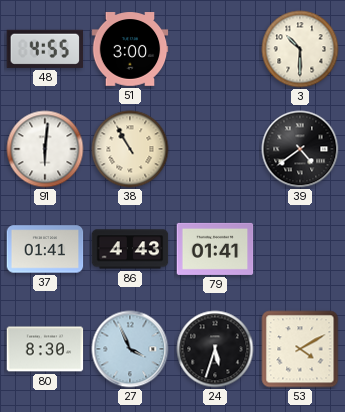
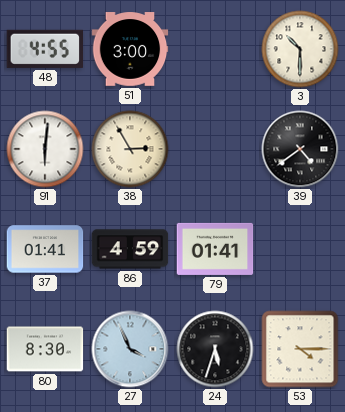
38: 10:55 -> 2:55 (130, 149)
86: 4:43 -> 4:59 (130, 249)
53: 4:10 -> 4:15 (300, 349)
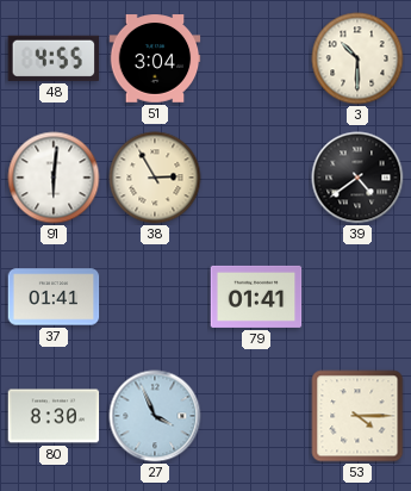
51: 3:00 -> 3:04 (155, 58)
86: 4:59 -> none (130, 249)
24: 5:33 -> none (215, 349)
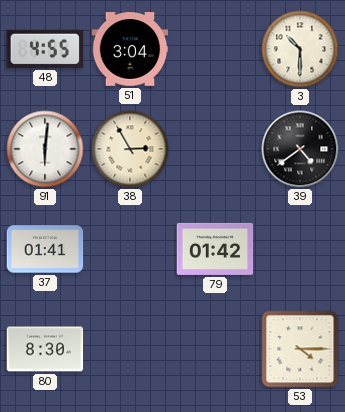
79: 01:41 -> 01:42 (215, 249)
27: 3:56 -> none (155, 416)
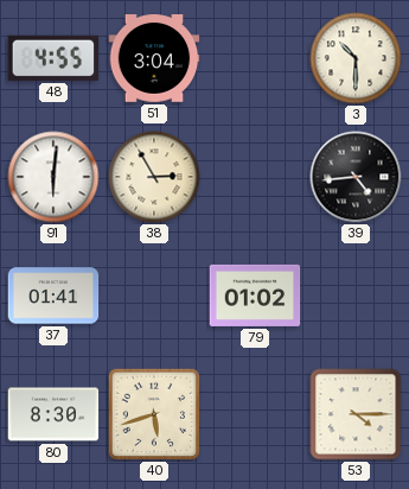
39: 4:39 -> 4:44 (356, 177)
79: 01:42 -> 01:02 (255, 296)
40: none -> 5:42 (153, 413)
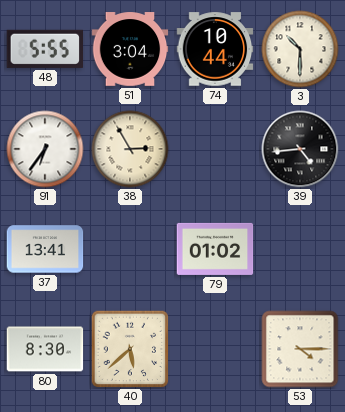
48: 4:55 -> 5:55 (45, 49)
74: none -> 10:44 (215, 49)
91: 6:01 -> 6:36 (45, 149)
37: 01:41 -> 13:41 (45, 249)
40: 5:42 -> 5:38 (129, 348)
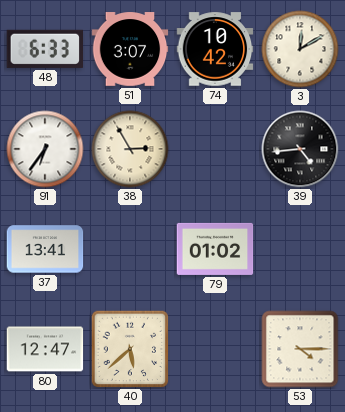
48: 5:55 -> 6:33 (45, 49)
51: 3:04 -> 3:07 (130, 49)
74: 10:44 -> 10:42 (215, 49)
3: 10:30 -> 12:10 (300, 49)
80: 8:30 -> 12:47 (45, 349)
